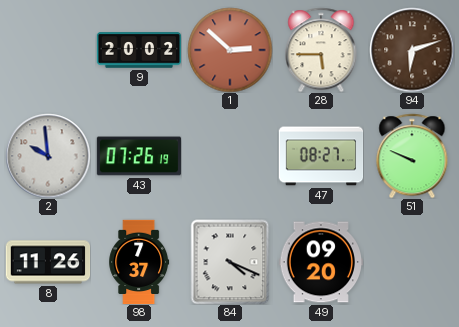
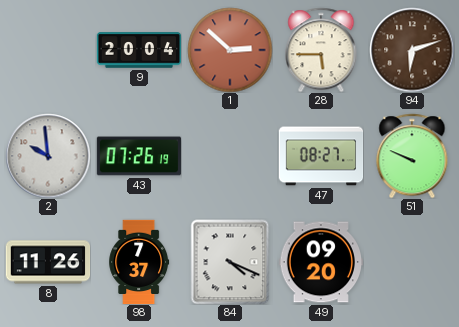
9: 20:02 -> 20:04 (139, 50)
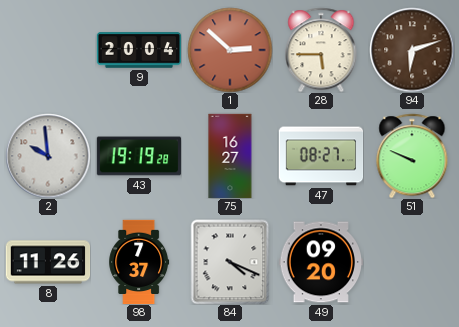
43: 07:26 -> 19:19 (139, 156)
75: none -> 16:27 (230, 156)
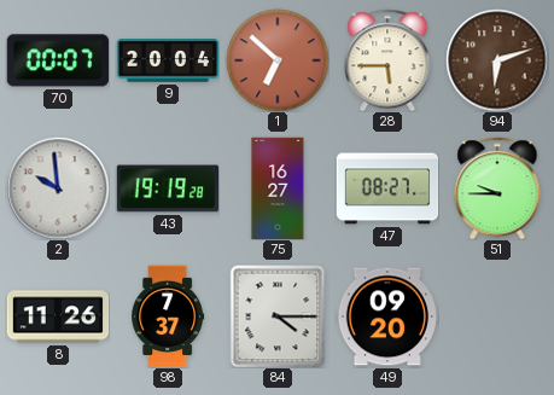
70: none -> 00:07 (58, 60)
1: 2:52 -> 6:52 (278, 60)
51: 9:49 -> 9:45 (497, 188)
84: 4:19 -> 4:15 (278, 316)
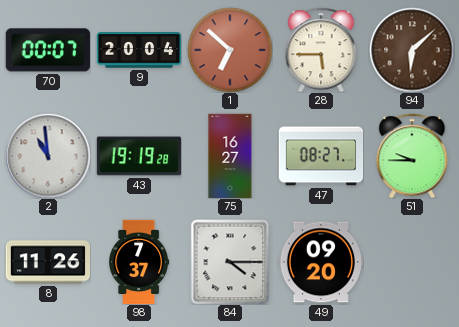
94: 6:12 -> 6:08 (412, 50)
2: 9:59 -> 10:59 (48, 156)
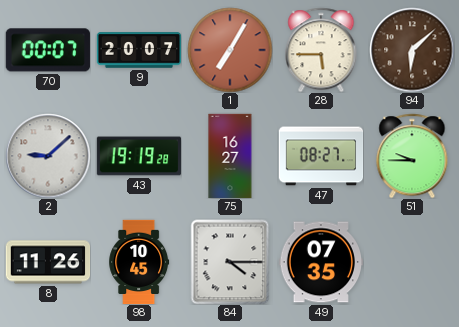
9: 20:04 -> 20:07 (139, 50)
1: 6:52 -> 7:05 (230, 50)
2: 10:59 -> 9:08 (48, 156)
98: 7:37 -> 10:45 (139, 262)
49: 09:20 -> 07:35 (320, 262)
